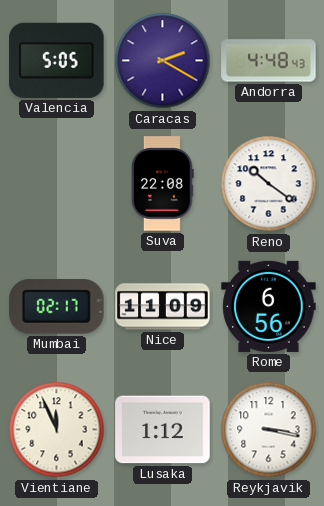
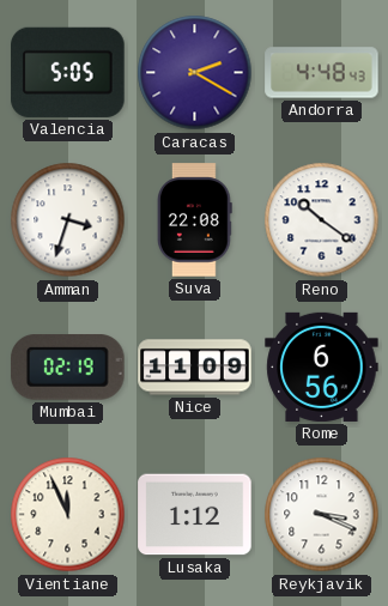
Amman: none -> 3:33 (68, 220)
Mumbai: 02:17 -> 02:19 (68, 368)
Reykjavik: 3:17 -> 3:19 (322, 515)
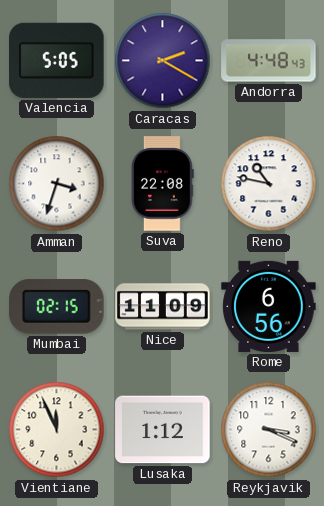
Reno: 10:21 -> 10:47 (269, 184)
Mumbai: 02:19 -> 02:15 (57, 307)
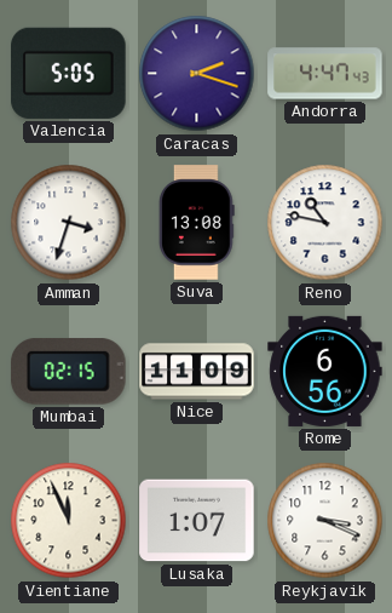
Caracas: 2:20 -> 2:18 (197, 74)
Andorra: 4:48 -> 4:47 (325, 74)
Suva: 22:08 -> 13:08 (196, 223)
Lusaka: 1:12 -> 1:07 (197, 521)
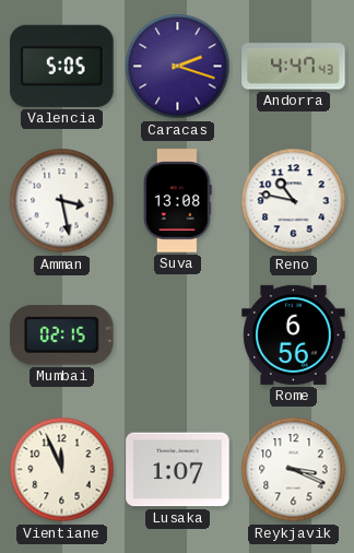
Amman: 3:33 -> 3:28 (62, 201)
Nice: 11:09 -> none (197, 372)
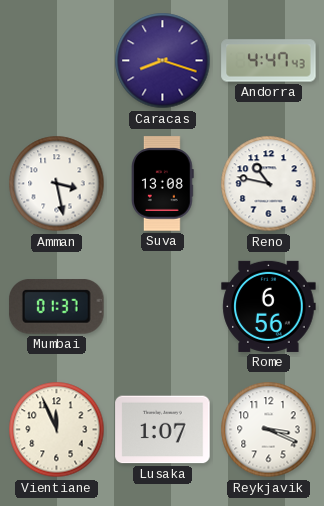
Valencia: 5:05 -> none (62, 66)
Caracas: 2:18 -> 8:18 (163, 61)
Mumbai: 02:15 -> 01:37 (57, 307)
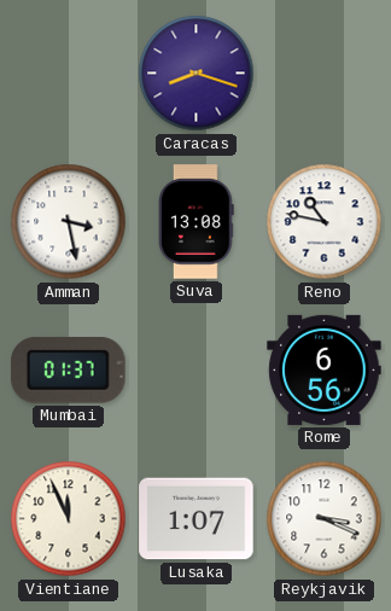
Andorra: 4:47 -> none (269, 61)
